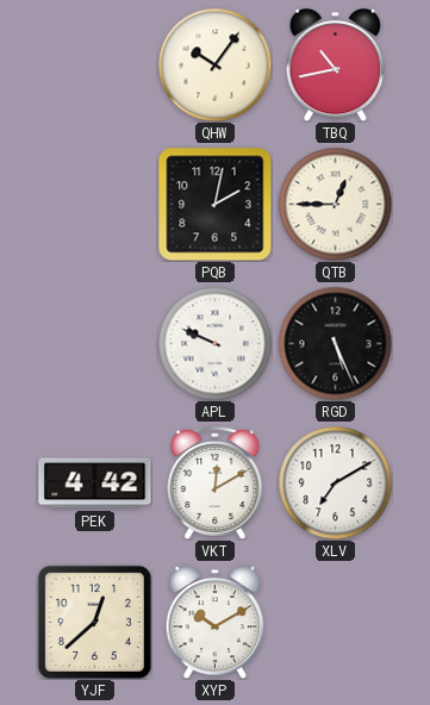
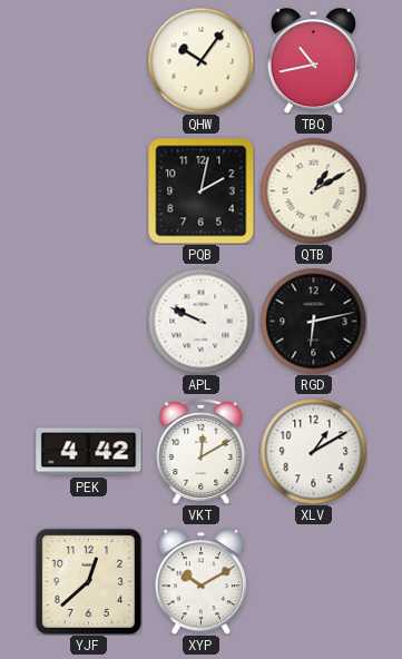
QTB: 12:45 -> 1:10 (313, 190)
RGD: 5:26 -> 6:13 (313, 321)
XLV: 7:10 -> 1:10 (313, 451)
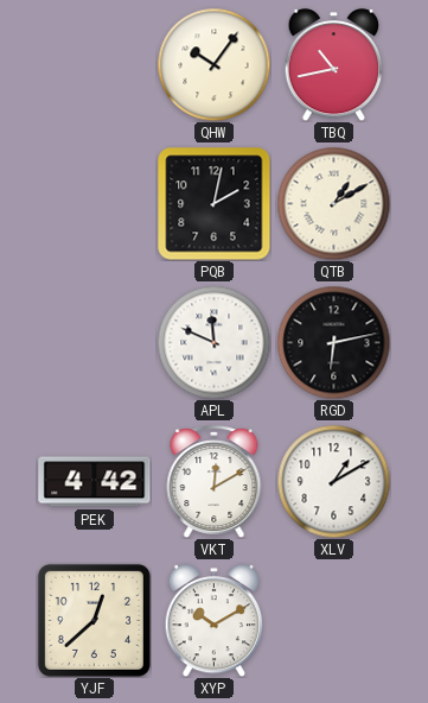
APL: 9:49 -> 11:49 (213, 342)
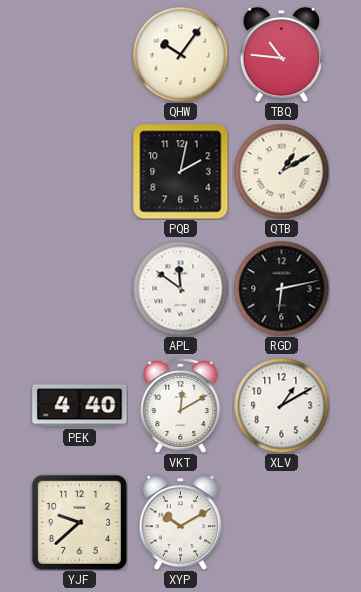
TBQ: 10:43 -> 10:46 (282, 54)
APL: 11:49 -> 11:51 (180, 288)
PEK: 4:42 -> 4:40 (80, 406)
YJF: 12:38 -> 9:38 (79, 522)
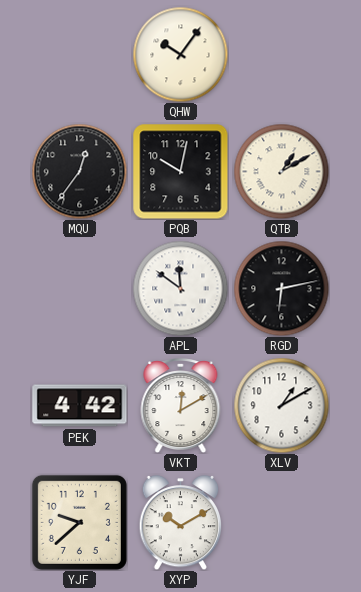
TBQ: 10:46 -> none (282, 54)
MQU: none -> 12:36 (79, 171)
PQB: 2:02 -> 10:02 (181, 172)
PEK: 4:40 -> 4:42 (80, 406)
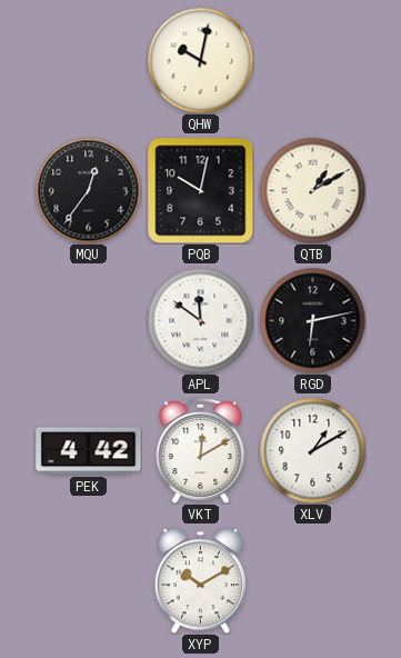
QHW: 10:06 -> 10:02 (200, 60)
YJF: 9:38 -> none (79, 522)
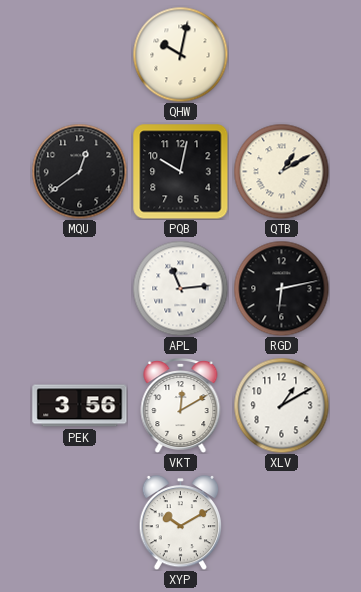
MQU: 12:36 -> 12:39 (79, 171)
APL: 11:51 -> 11:14 (180, 288)
PEK: 4:42 -> 3:56 (80, 406)
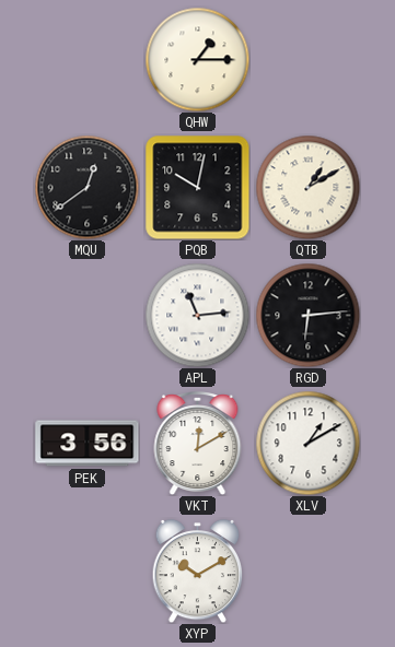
QHW: 10:02 -> 1:15 (197, 59)
RGD: 6:13 -> 6:14 (307, 315)
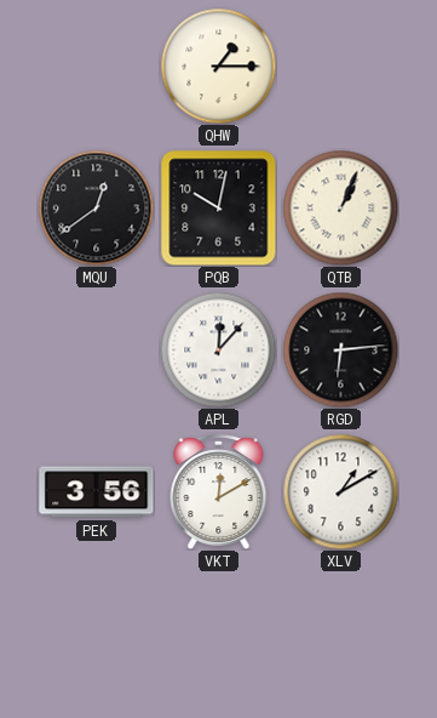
QTB: 1:10 -> 1:04 (340, 207)
APL: 11:14 -> 12:07 (218, 349)
XYP: 10:10 -> none (198, 570)
